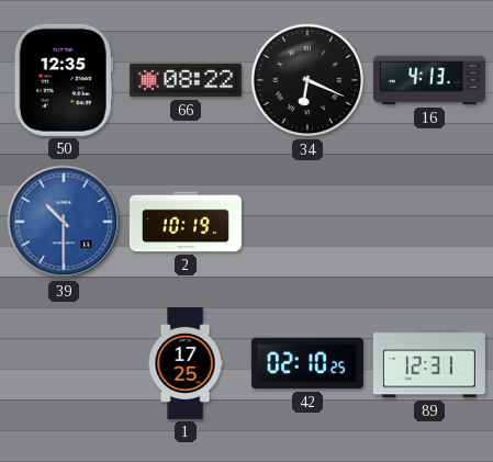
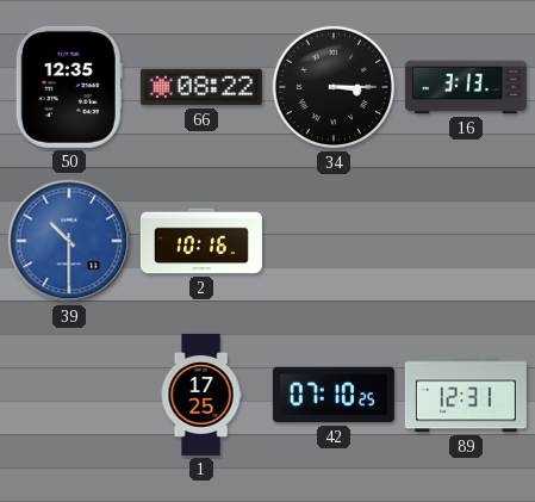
34: 6:19 -> 3:15 (334, 87)
16: 4:13 -> 3:13 (466, 87)
2: 10:19 -> 10:16 (201, 241)
42: 02:10 -> 07:10 (334, 395)
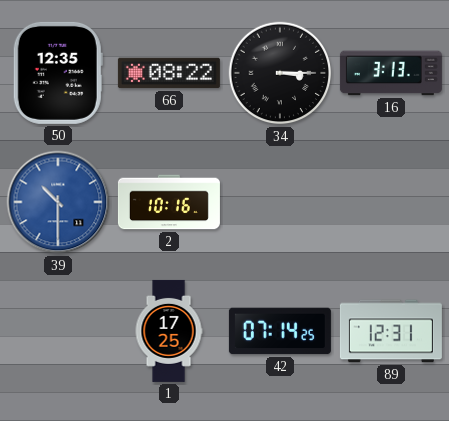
42: 07:10 -> 07:14 (280, 331)
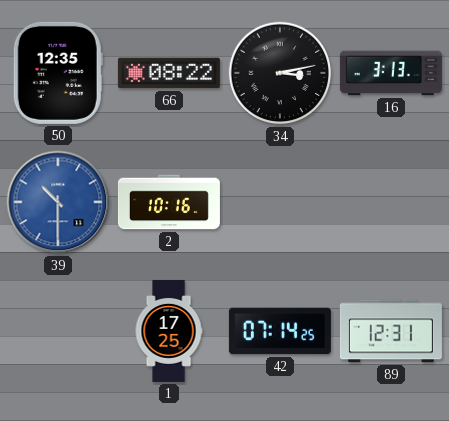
34: 3:15 -> 3:13 (280, 73)
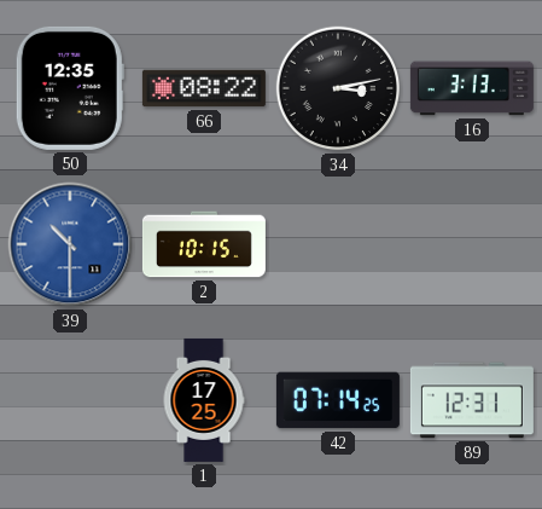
2: 10:16 -> 10:15 (204, 244)
